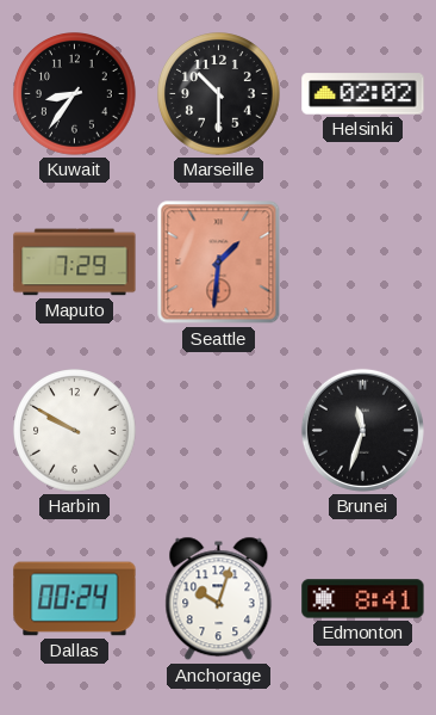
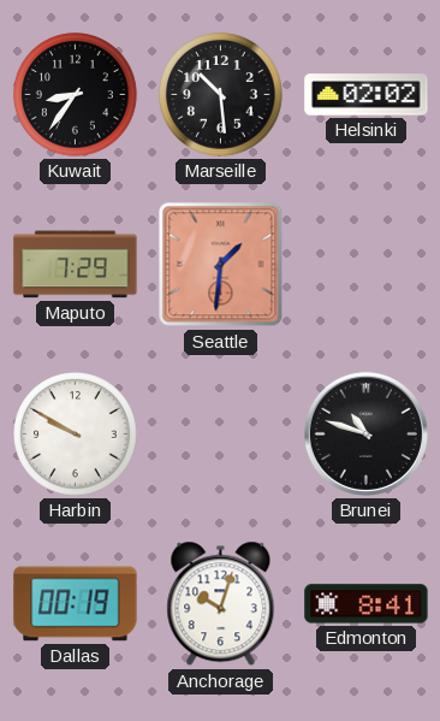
Marseille: 10:30 -> 10:29 (221, 95)
Brunei: 11:33 -> 10:48 (365, 433)
Dallas: 00:24 -> 00:19 (76, 604)
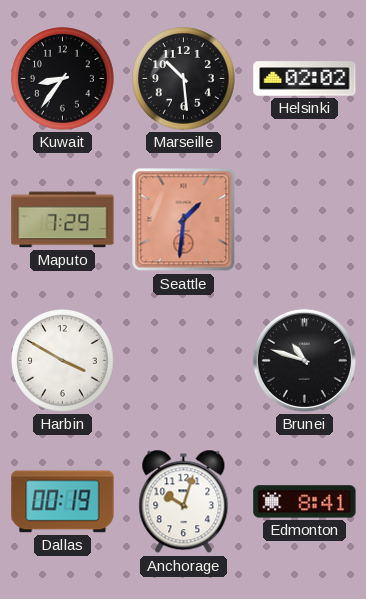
Harbin: 9:50 -> 3:50 (63, 361)
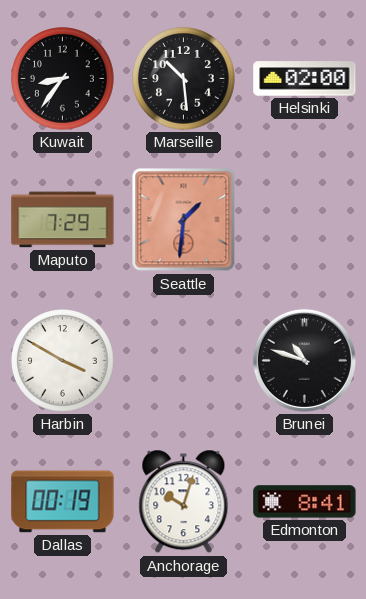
Helsinki: 02:02 -> 02:00 (305, 79)
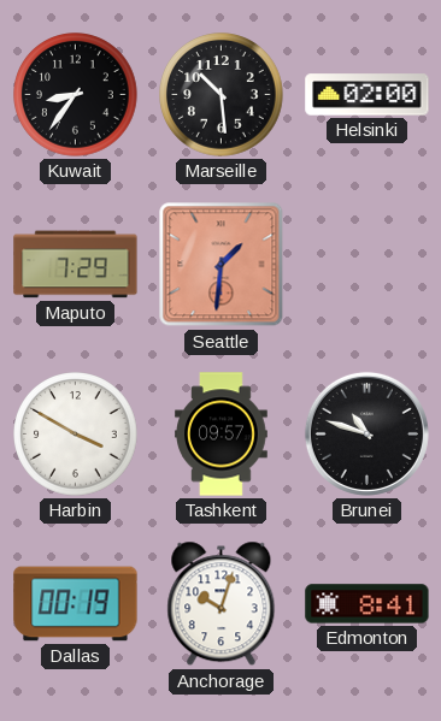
Tashkent: none -> 09:57 (222, 435)
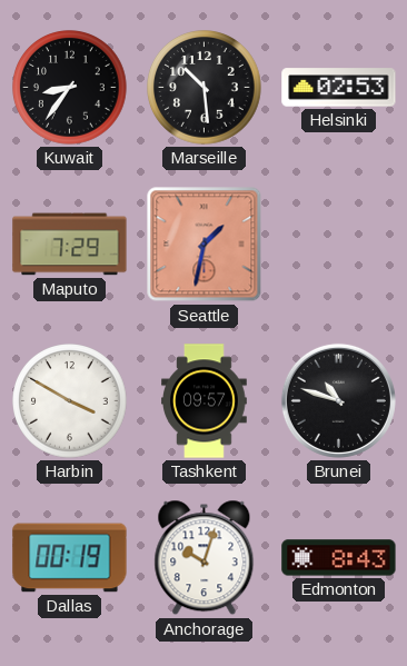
Helsinki: 02:00 -> 02:53 (339, 88)
Seattle: 1:31 -> 1:32 (205, 245)
Edmonton: 8:41 -> 8:43 (339, 558)
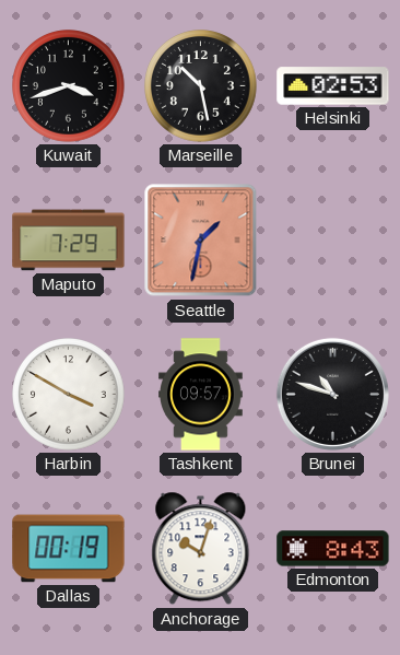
Kuwait: 8:36 -> 3:42 (69, 86)
Marseille: 10:29 -> 10:28 (201, 86)
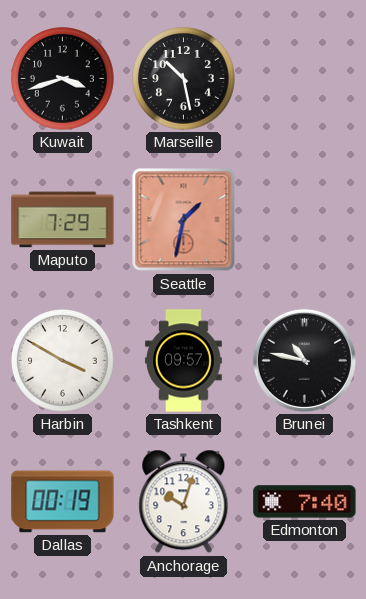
Helsinki: 02:53 -> none (333, 86)
Brunei: 10:48 -> 10:47 (304, 360)
Edmonton: 8:43 -> 7:40 (305, 502)
